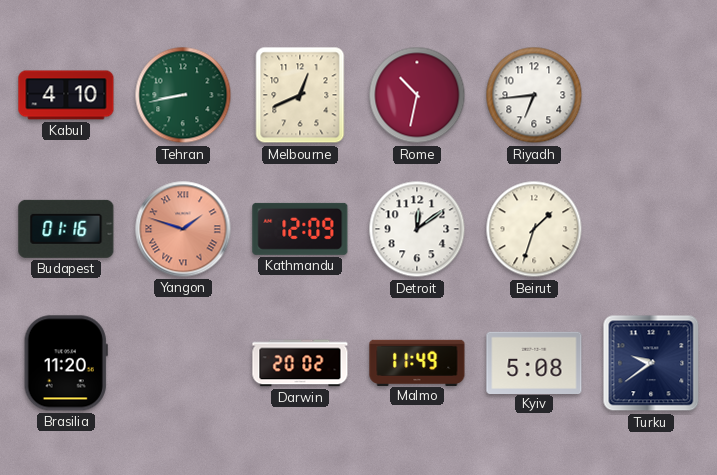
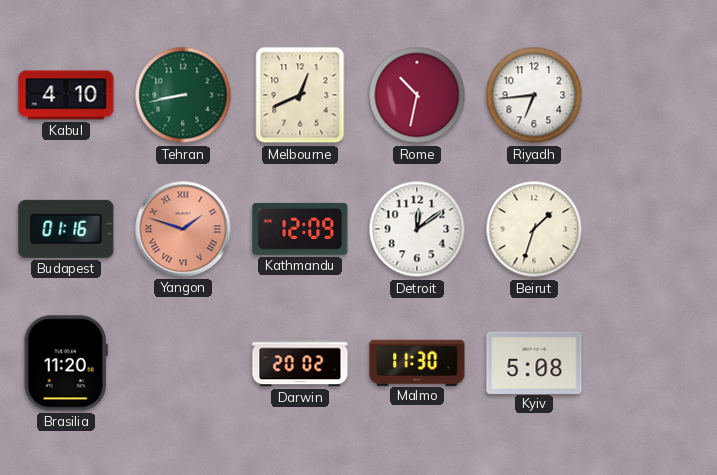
Malmo: 11:49 -> 11:30 (417, 362)
Turku: 9:39 -> none (651, 363)
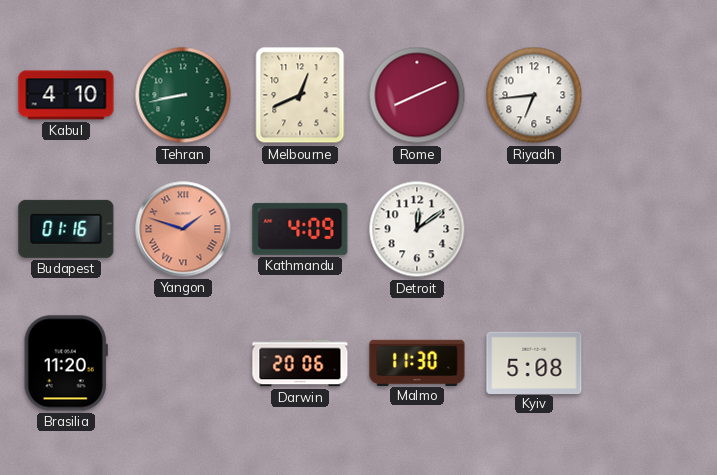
Rome: 10:32 -> 8:11 (417, 95)
Kathmandu: 12:09 -> 4:09 (300, 229)
Beirut: 1:33 -> none (534, 229)
Darwin: 20:02 -> 20:06 (300, 363)
